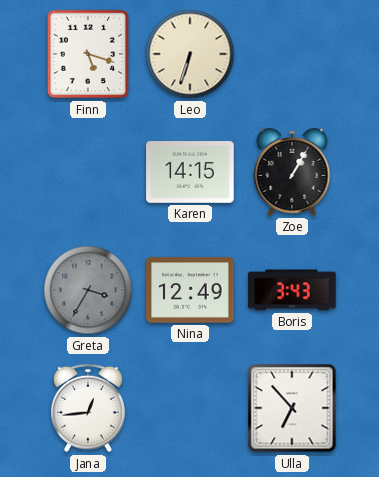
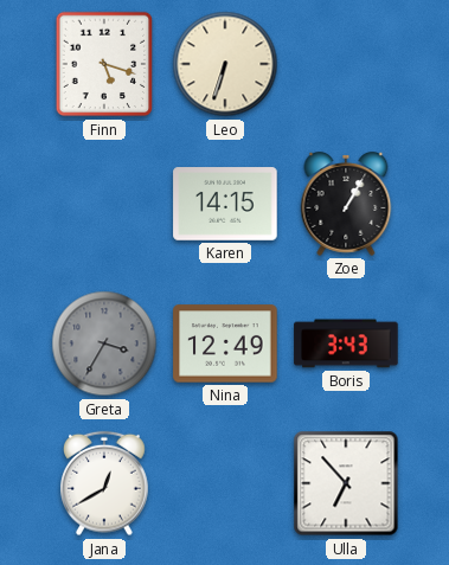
Jana: 12:44 -> 12:40 (104, 483)
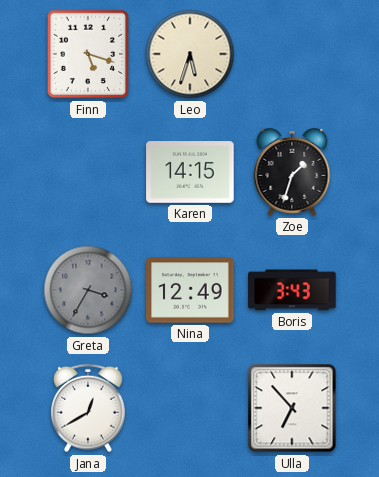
Leo: 6:33 -> 5:33 (190, 54)
Zoe: 1:05 -> 1:33 (292, 173)
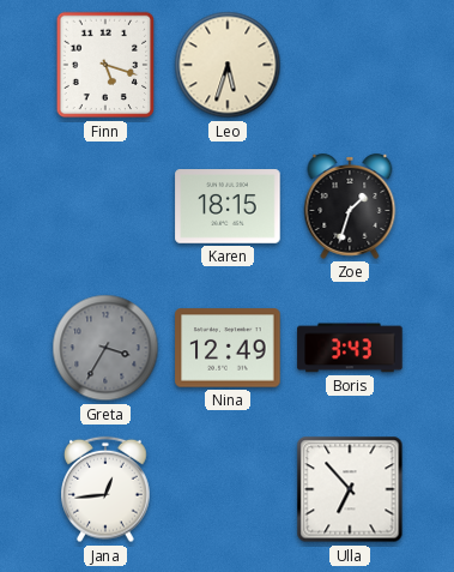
Karen: 14:15 -> 18:15 (228, 206)
Jana: 12:40 -> 12:44 (105, 489)
